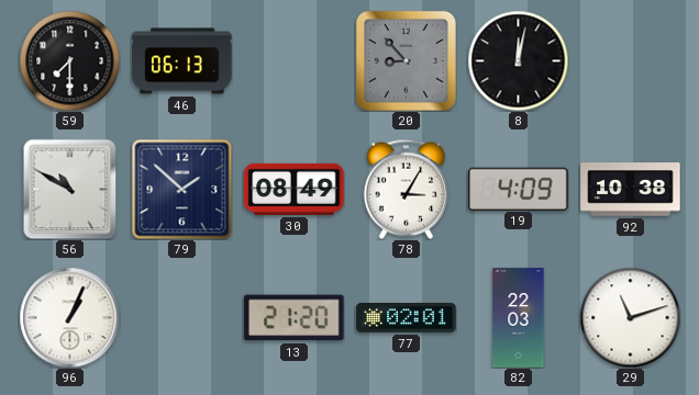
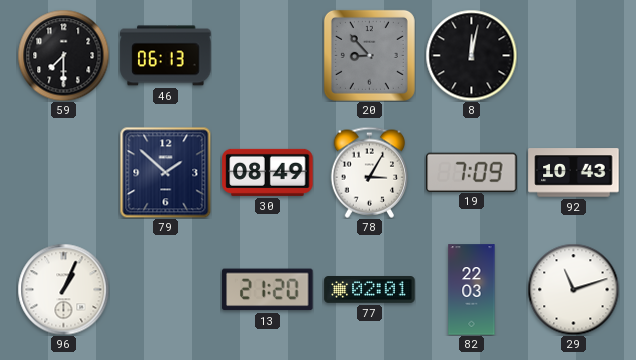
56: 10:50 -> none (70, 189)
19: 4:09 -> 7:09 (472, 172)
92: 10:38 -> 10:43 (574, 173)
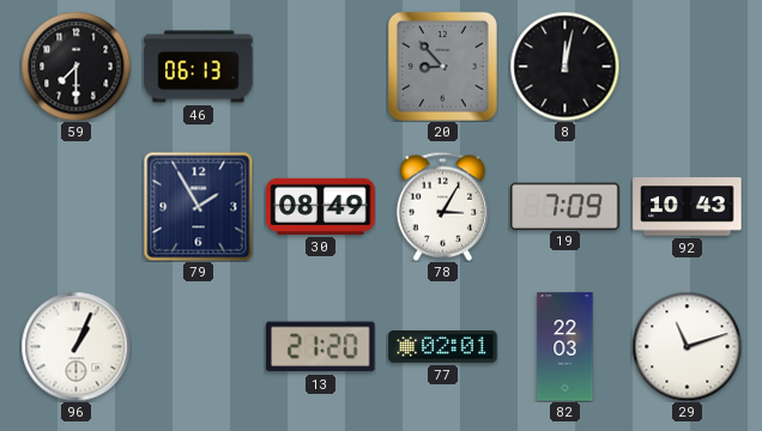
79: 1:52 -> 1:55 (198, 206)
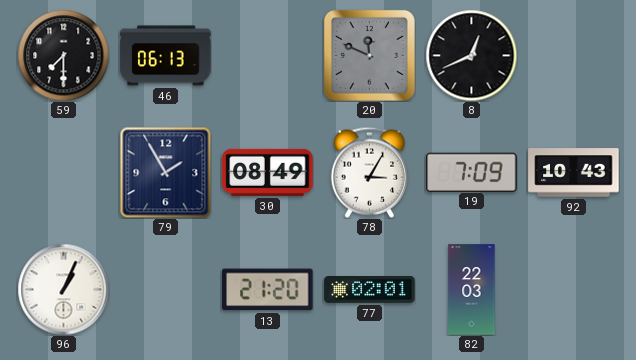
20: 8:53 -> 11:49 (369, 55)
8: 12:02 -> 12:41 (471, 55)
29: 11:12 -> none (687, 346)
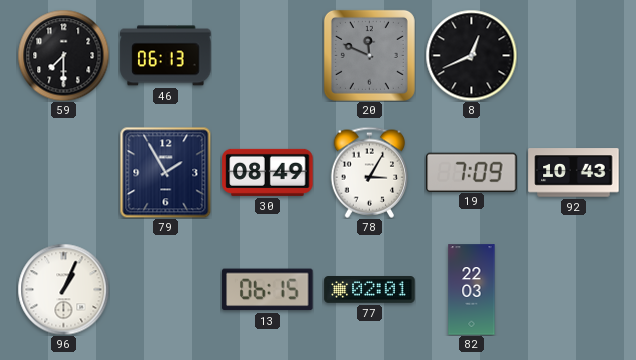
13: 21:20 -> 06:15 (268, 290)
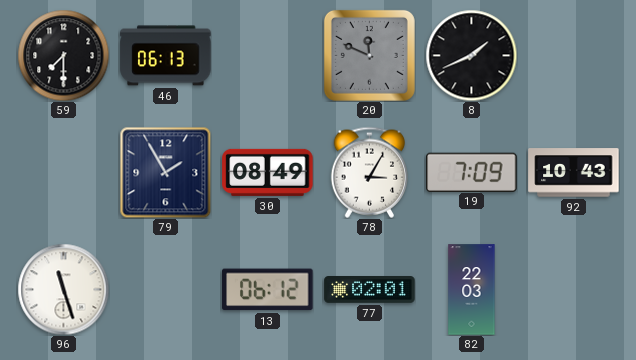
8: 12:41 -> 1:41 (471, 55)
96: 1:04 -> 11:27 (63, 289)
13: 06:15 -> 06:12 (268, 290)
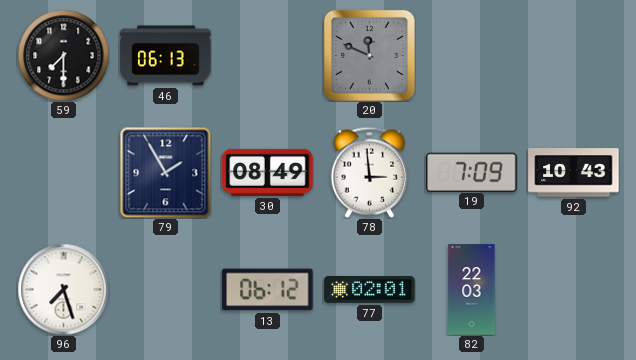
8: 1:41 -> none (471, 55)
78: 3:05 -> 2:59 (370, 172)
96: 11:27 -> 7:27 (63, 289)
